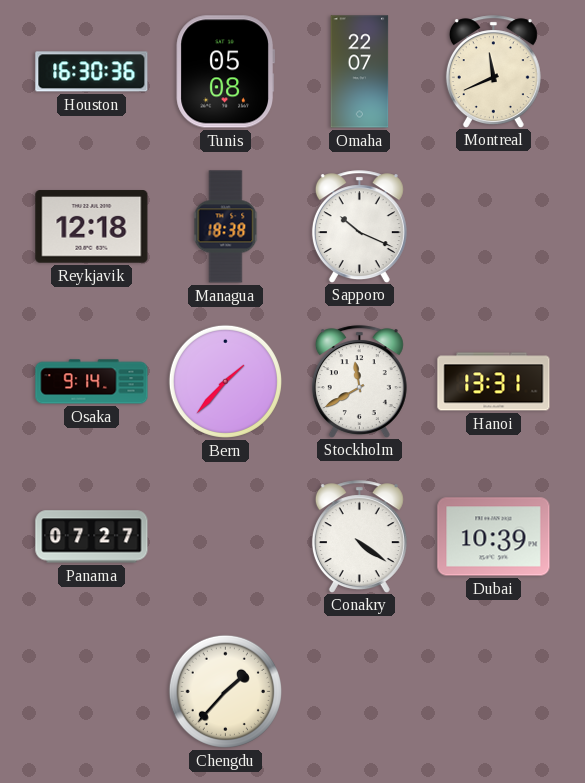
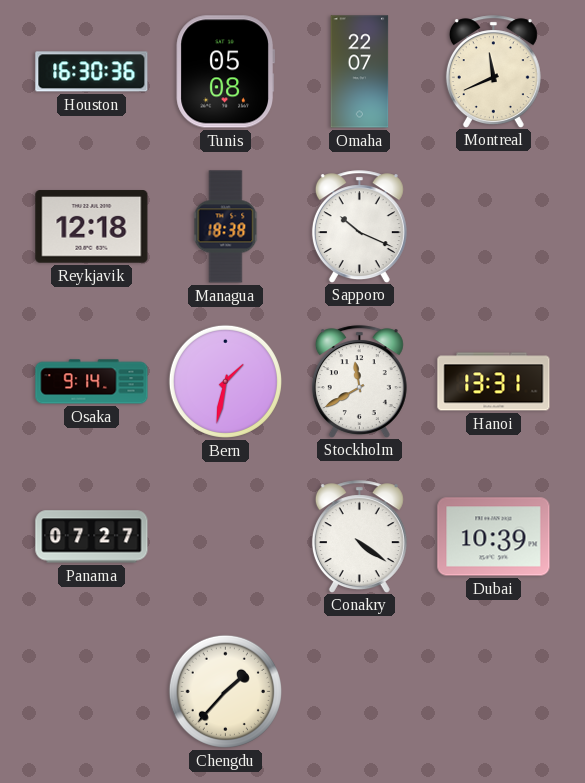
Bern: 1:37 -> 1:32 (225, 381)
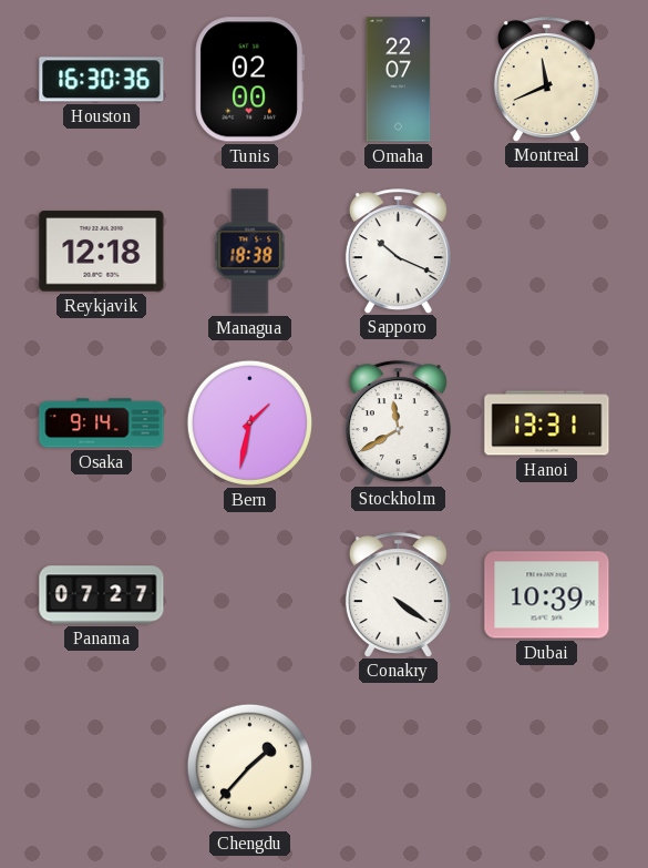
Tunis: 05:08 -> 02:00 (249, 80)
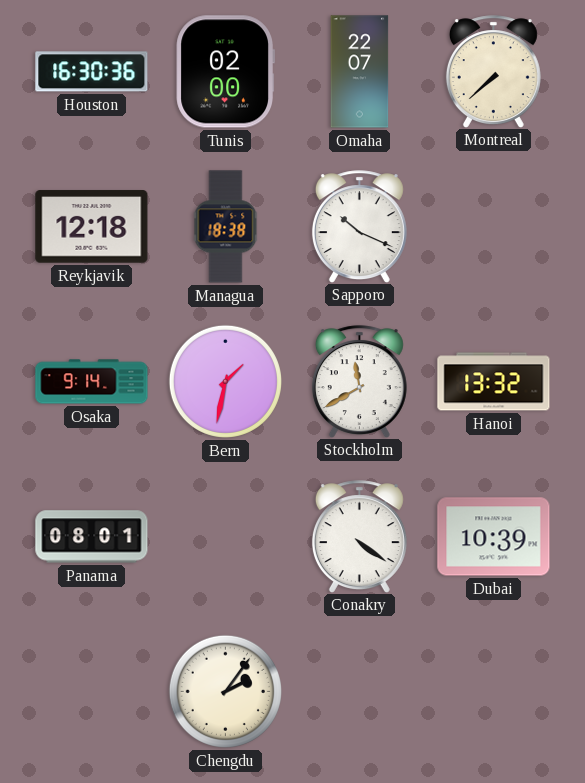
Montreal: 11:41 -> 7:38 (493, 71)
Hanoi: 13:31 -> 13:32 (494, 382)
Panama: 07:27 -> 08:01 (92, 537)
Chengdu: 1:37 -> 2:06 (225, 691)
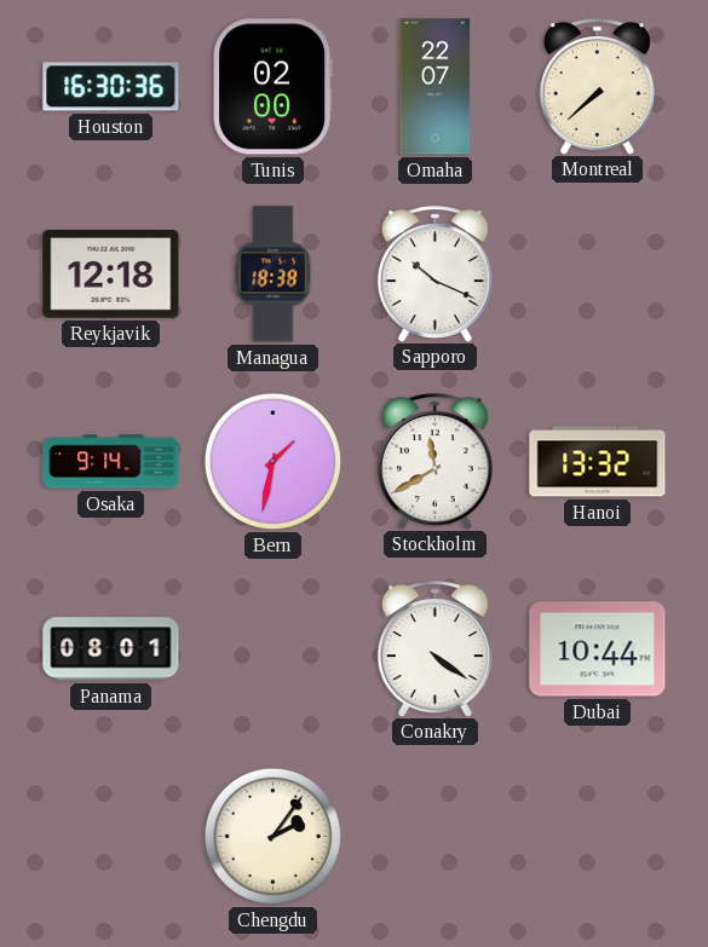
Dubai: 10:39 -> 10:44 (598, 649)
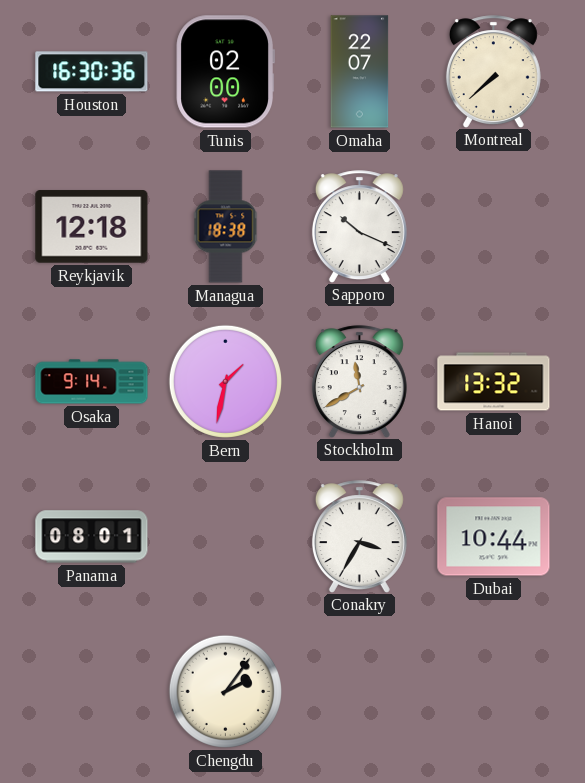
Conakry: 4:21 -> 3:35 (359, 536)
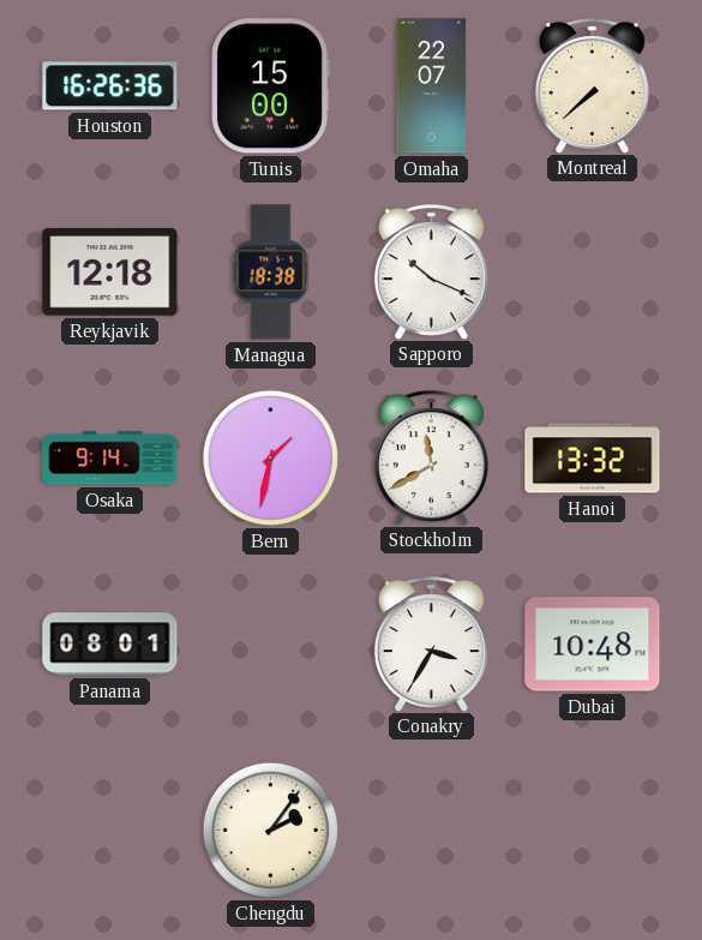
Houston: 16:30 -> 16:26 (110, 86)
Tunis: 02:00 -> 15:00 (270, 86)
Dubai: 10:44 -> 10:48 (593, 645)
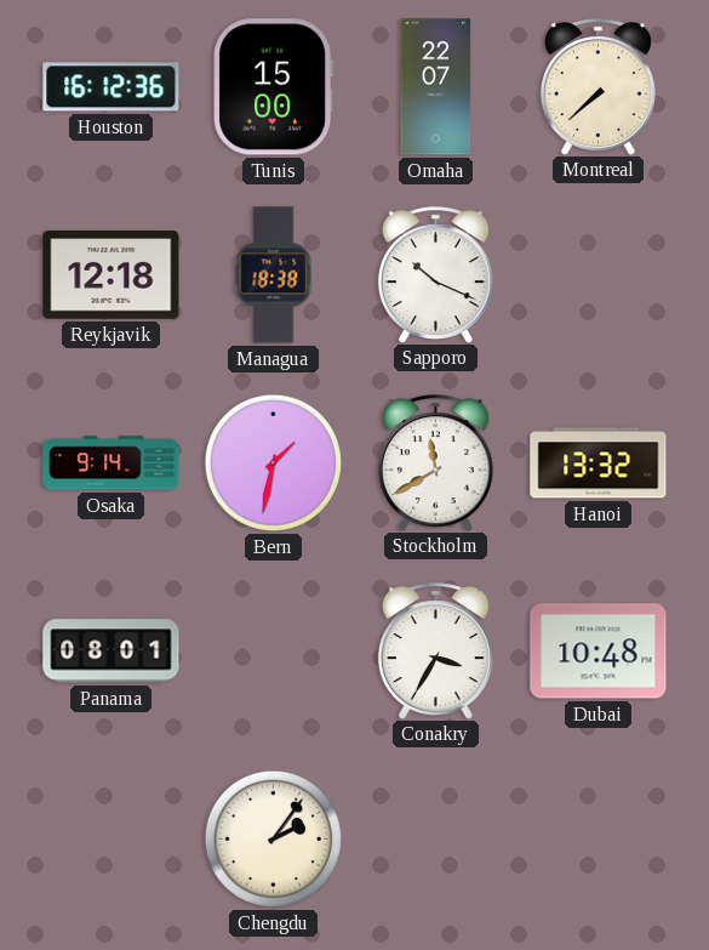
Houston: 16:26 -> 16:12 (112, 87)
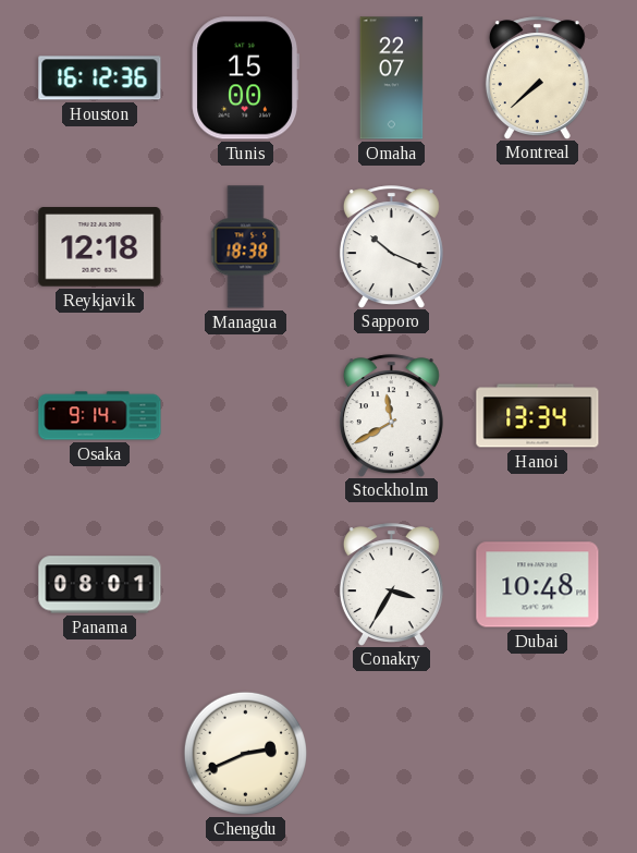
Bern: 1:32 -> none (273, 462)
Hanoi: 13:32 -> 13:34 (538, 416)
Chengdu: 2:06 -> 2:41 (245, 753)
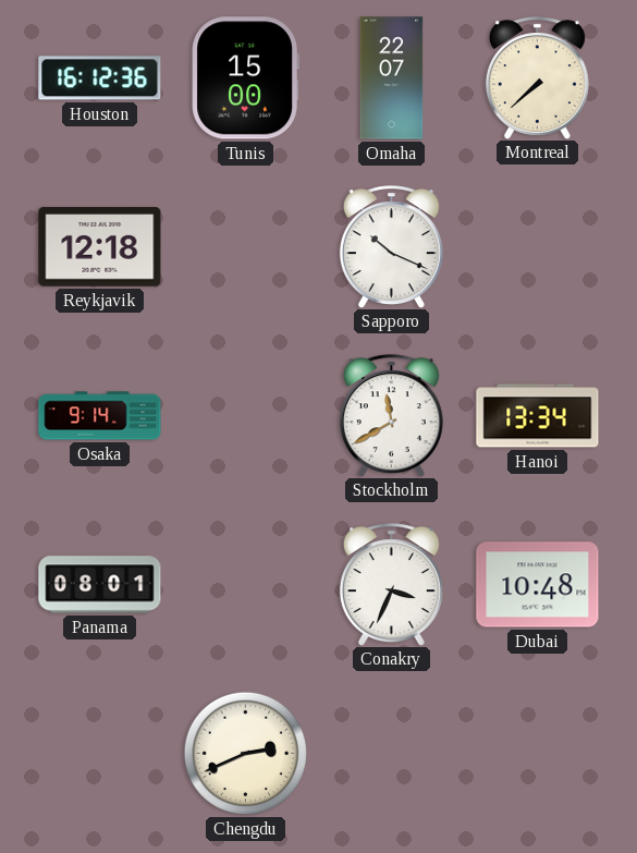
Managua: 18:38 -> none (246, 247)
Conakry: 3:35 -> 3:34 (391, 584)
